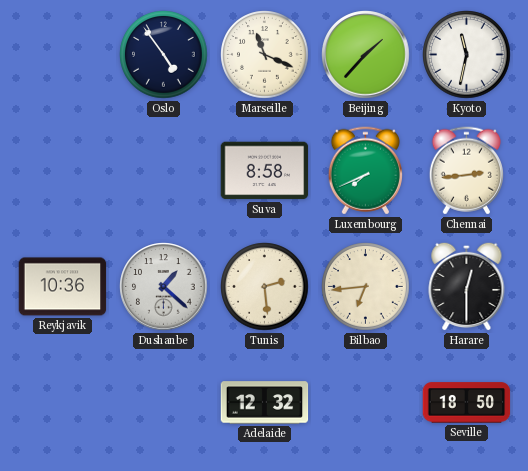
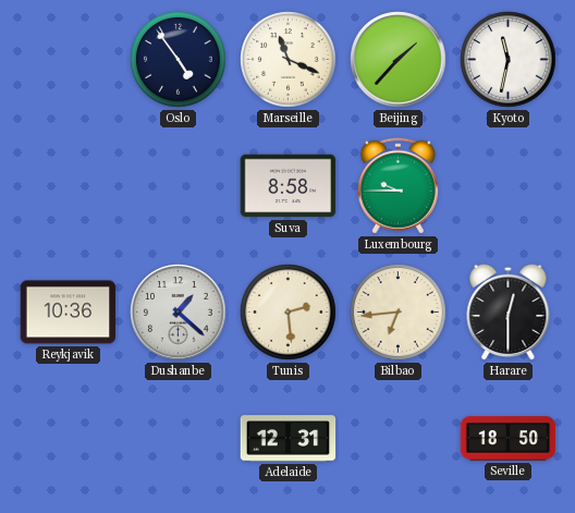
Luxembourg: 7:41 -> 9:45 (397, 186)
Chennai: 2:44 -> none (466, 171)
Adelaide: 12:32 -> 12:31 (289, 439)
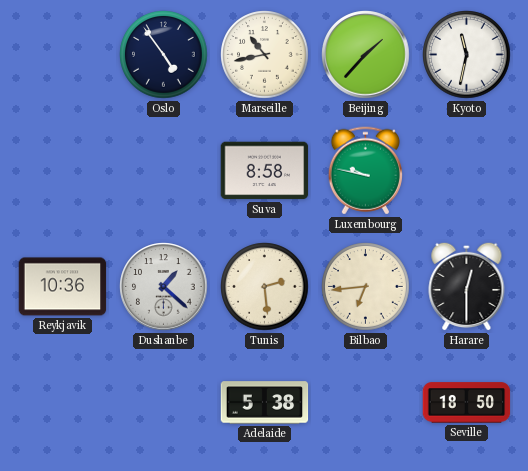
Marseille: 11:19 -> 10:43 (265, 55)
Luxembourg: 9:45 -> 9:47 (365, 171)
Adelaide: 12:31 -> 5:38 (265, 403)
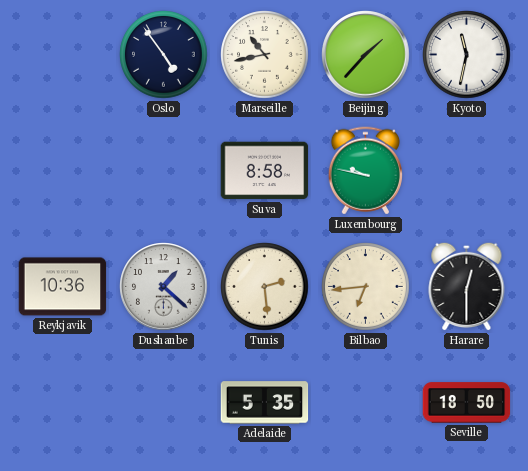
Adelaide: 5:38 -> 5:35 (265, 403)
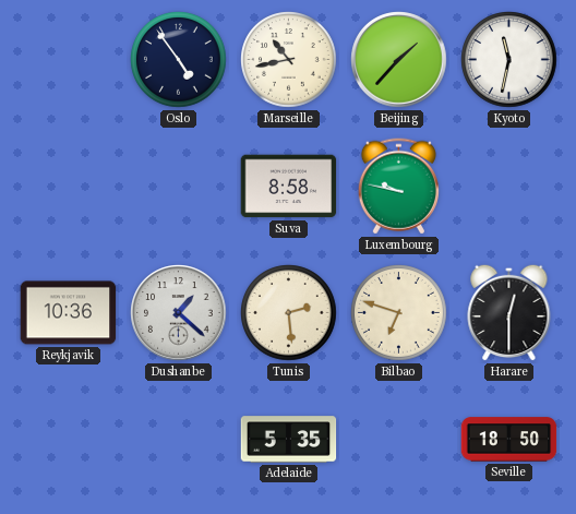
Bilbao: 6:44 -> 6:48 (399, 313)
